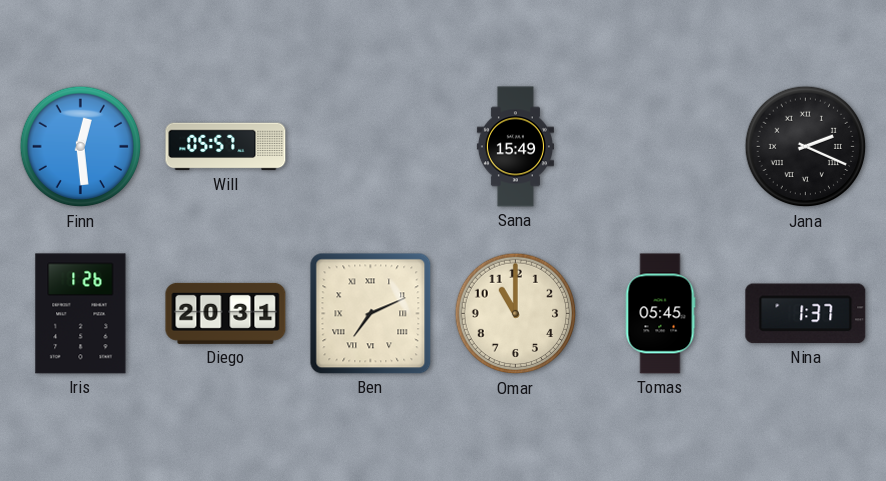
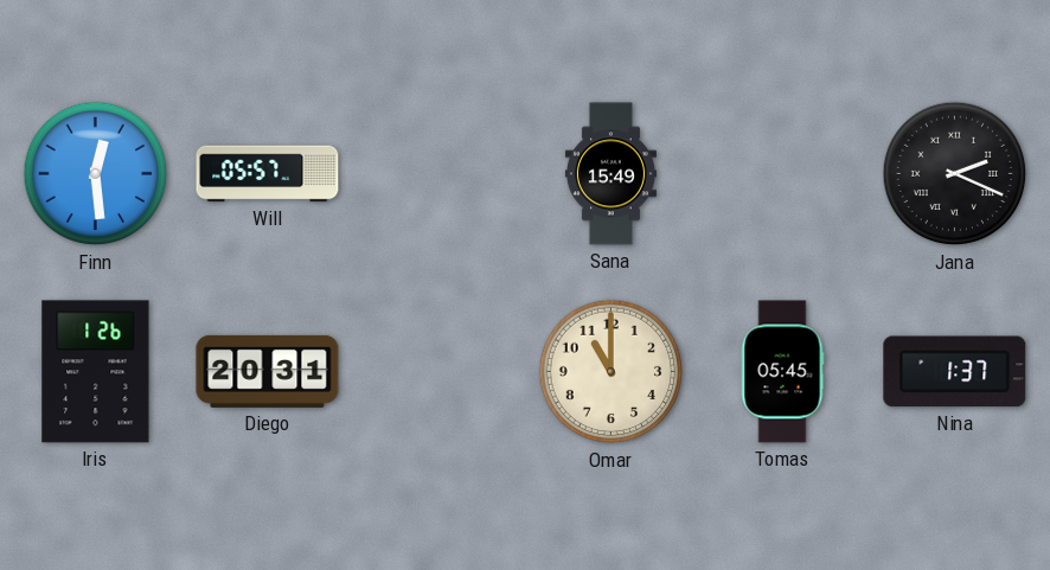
Ben: 7:11 -> none (371, 314)
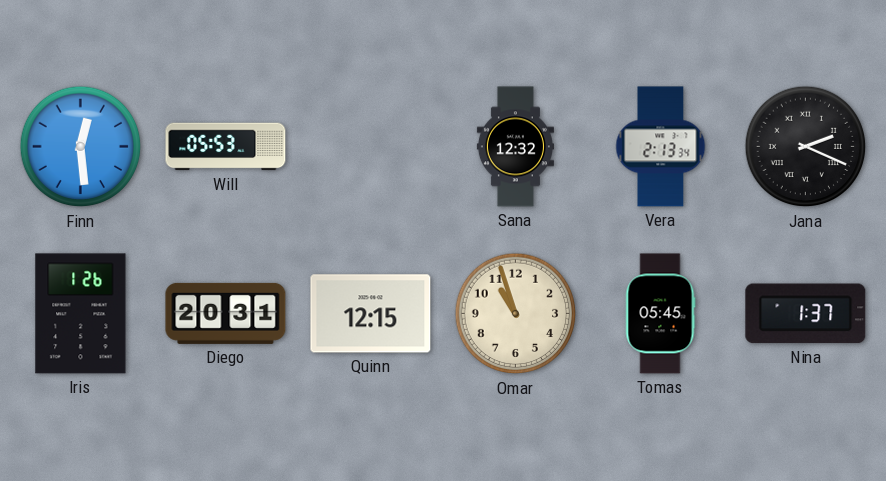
Will: 05:57 -> 05:53 (226, 147)
Sana: 15:49 -> 12:32 (515, 147)
Vera: none -> 2:13 (661, 147)
Quinn: none -> 12:15 (371, 314)
Omar: 11:00 -> 10:57 (516, 314)
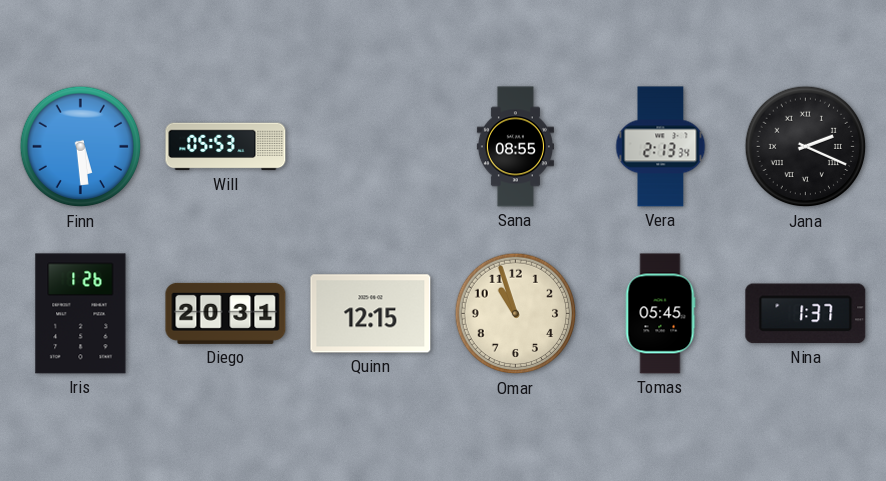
Finn: 12:29 -> 5:29 (81, 147)
Sana: 12:32 -> 08:55 (515, 147)
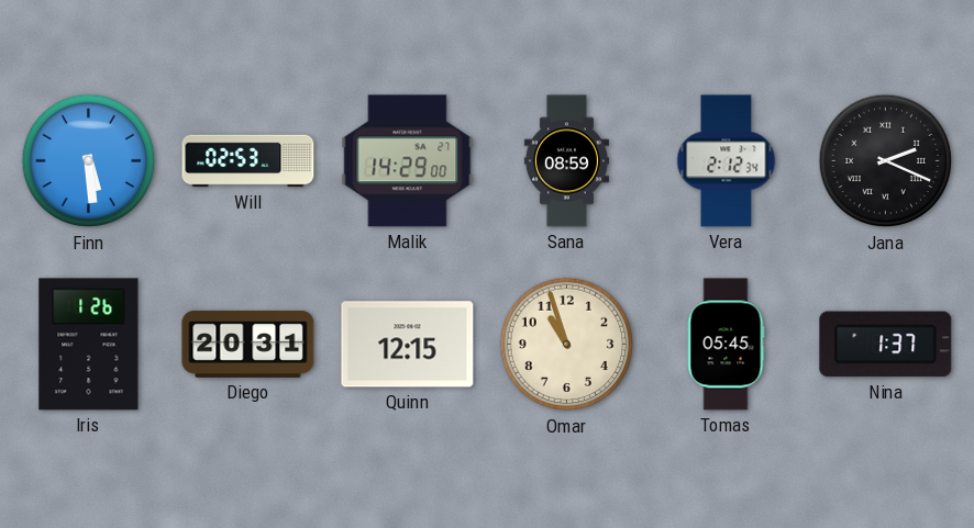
Will: 05:53 -> 02:53 (248, 161)
Malik: none -> 14:29 (408, 161)
Sana: 08:55 -> 08:59 (566, 161)
Vera: 2:13 -> 2:12 (727, 161)
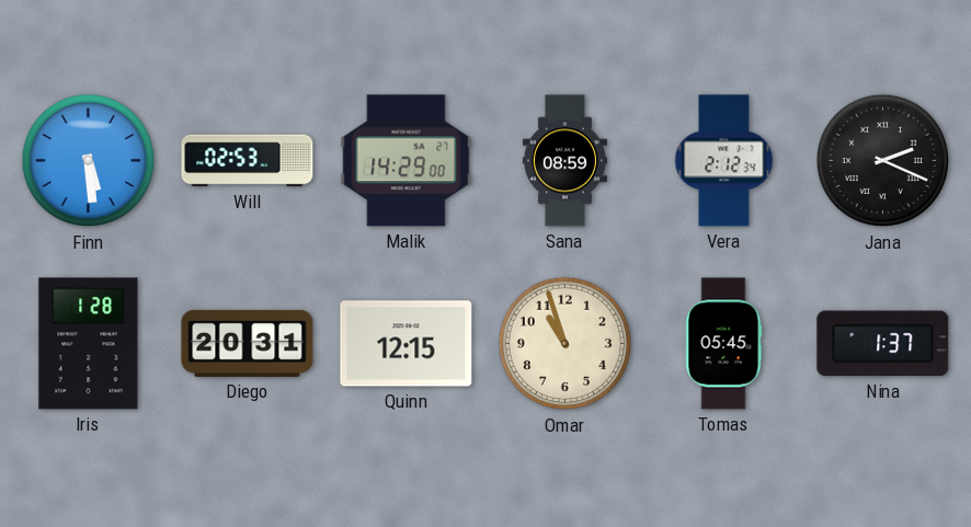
Iris: 1:26 -> 1:28 (89, 344)
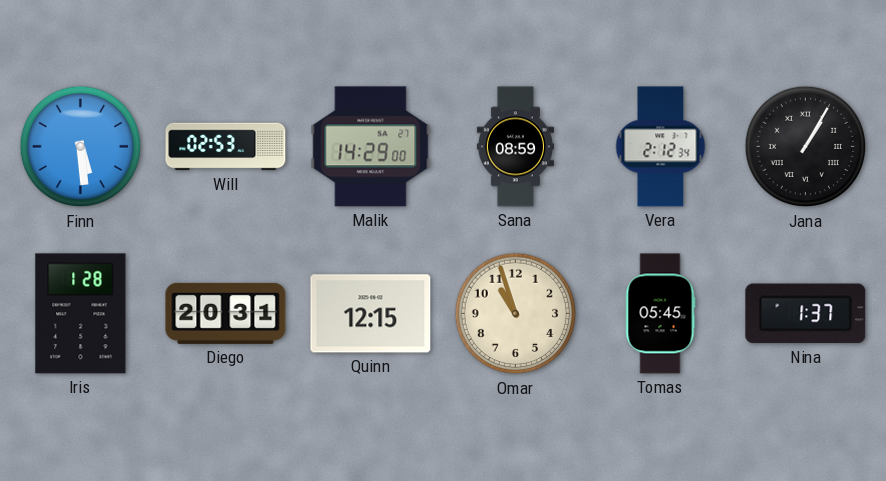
Jana: 2:19 -> 1:05 (806, 147)
